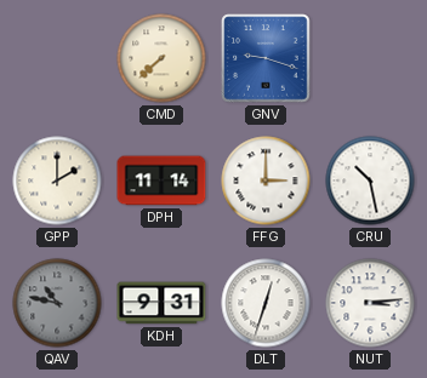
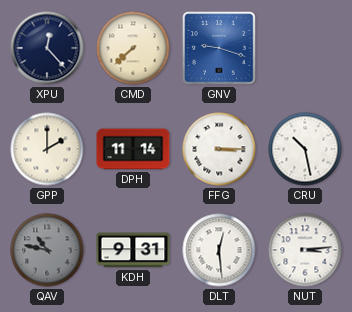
XPU: none -> 12:23 (47, 48)
FFG: 3:00 -> 3:15 (219, 149)
DLT: 12:33 -> 12:29 (219, 250)
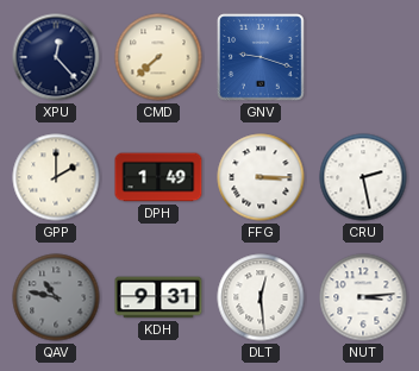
DPH: 11:14 -> 1:49 (158, 177)
CRU: 10:28 -> 2:28 (363, 177)
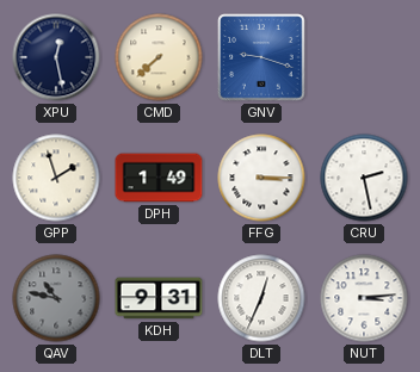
XPU: 12:23 -> 12:28 (56, 57)
GPP: 2:00 -> 1:57 (56, 178)
DLT: 12:29 -> 12:34 (261, 298)
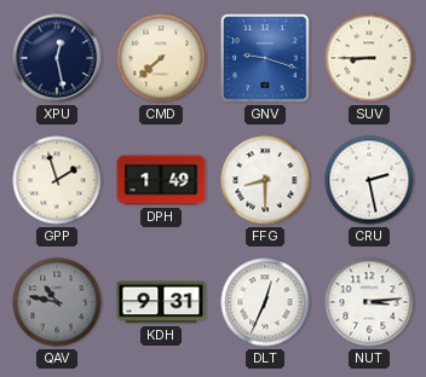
SUV: none -> 8:45 (369, 58)
FFG: 3:15 -> 8:30 (265, 180)
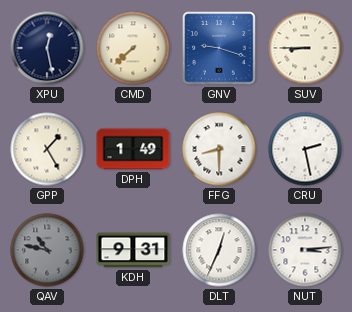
GPP: 1:57 -> 1:25 (47, 149)
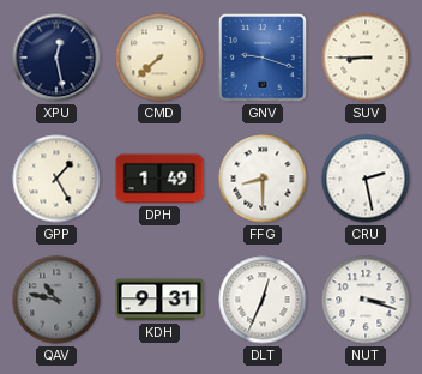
NUT: 3:14 -> 3:18 (366, 300)
